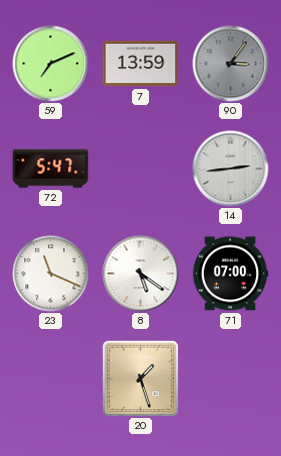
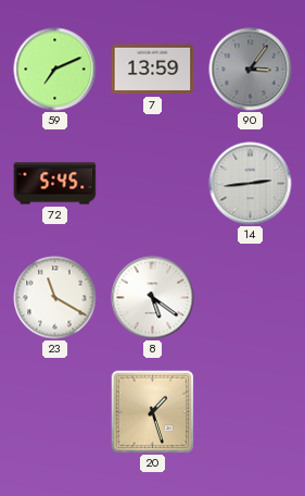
72: 5:47 -> 5:45 (55, 184)
23: 11:19 -> 11:20 (55, 298)
71: 07:00 -> none (230, 274)
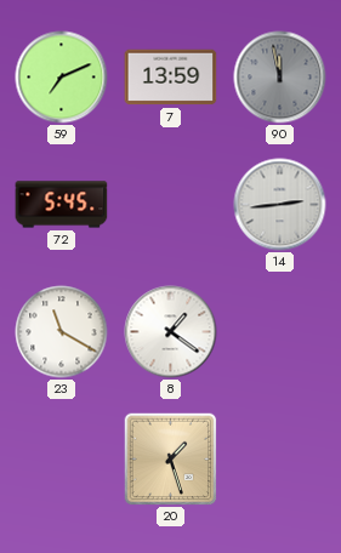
90: 3:06 -> 11:58 (280, 78)
8: 5:21 -> 1:21 (171, 332)
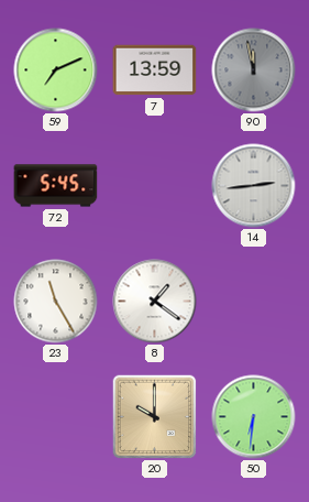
23: 11:20 -> 11:25 (56, 302)
20: 1:27 -> 10:00 (154, 416)
50: none -> 6:31 (254, 417)
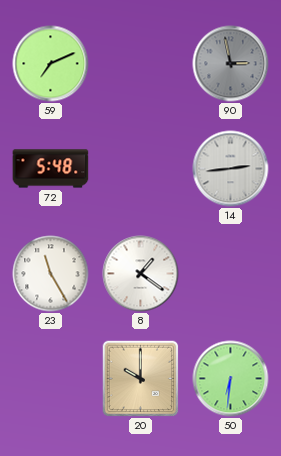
7: 13:59 -> none (155, 70)
90: 11:58 -> 2:58 (231, 64)
72: 5:45 -> 5:48 (51, 169)
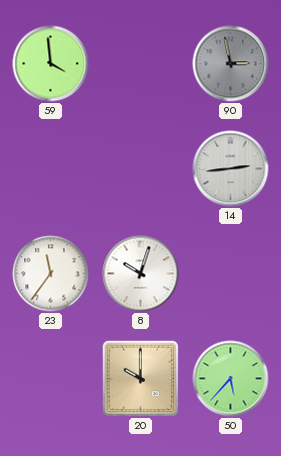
59: 7:11 -> 3:59 (51, 64)
72: 5:48 -> none (51, 169)
23: 11:25 -> 11:36 (51, 274)
8: 1:21 -> 10:03 (141, 274)
50: 6:31 -> 5:37 (231, 379)
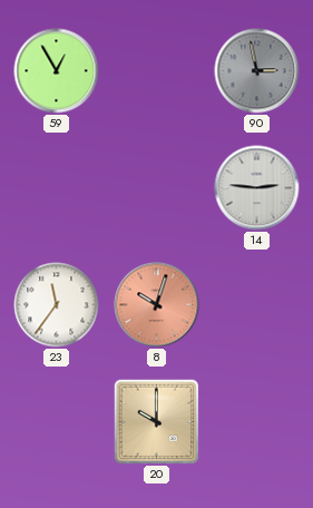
59: 3:59 -> 12:55 (57, 71)
14: 2:44 -> 2:46 (257, 188)
8 dial: white -> salmon (157, 305)
50: 5:37 -> none (231, 379)
